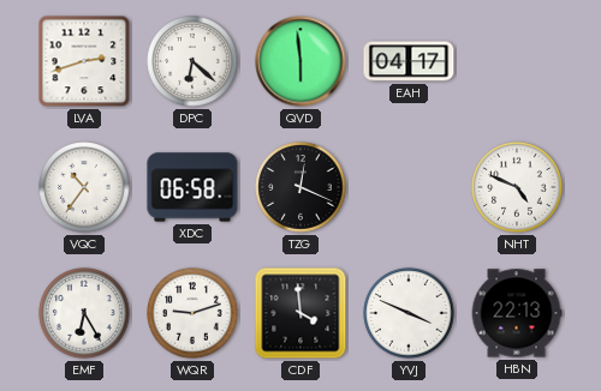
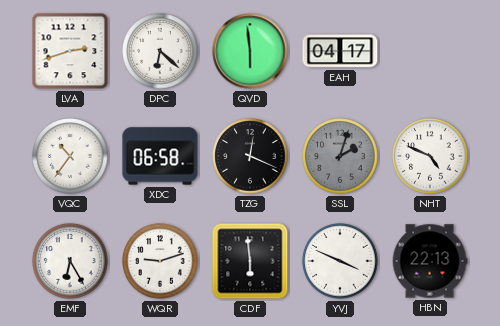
SSL: none -> 2:03 (340, 156)
CDF: 3:59 -> 5:59 (250, 261)
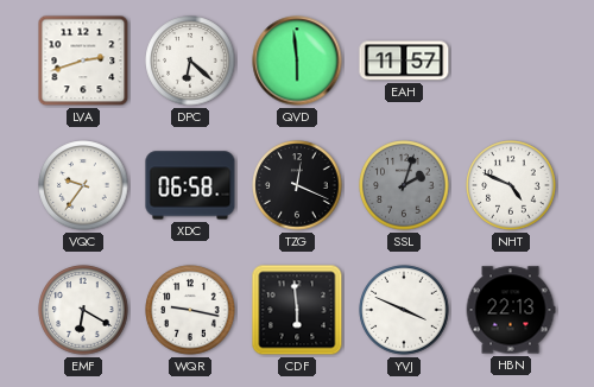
EAH: 04:17 -> 11:57 (404, 61)
VQC: 10:36 -> 9:36 (83, 185)
EMF: 6:25 -> 6:20 (83, 310)
WQR: 9:12 -> 9:17 (190, 310)
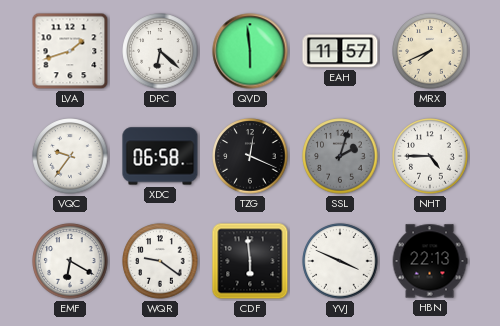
LVA: 2:42 -> 1:42 (70, 51)
MRX: none -> 7:41 (430, 51)
NHT: 4:49 -> 4:45 (430, 156)
WQR: 9:17 -> 9:21 (160, 261)
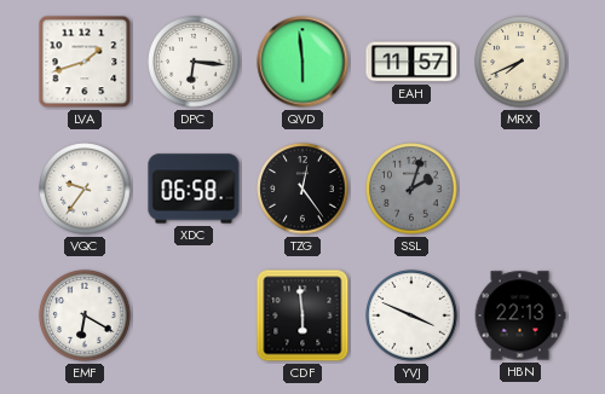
DPC: 6:22 -> 6:16 (194, 62)
TZG: 12:19 -> 12:24 (302, 189)
NHT: 4:45 -> none (430, 156)
WQR: 9:21 -> none (160, 261)
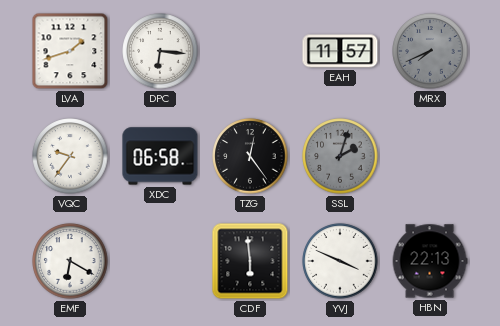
QVD: 5:59 -> none (302, 62)
MRX dial: cream -> grey (430, 51)
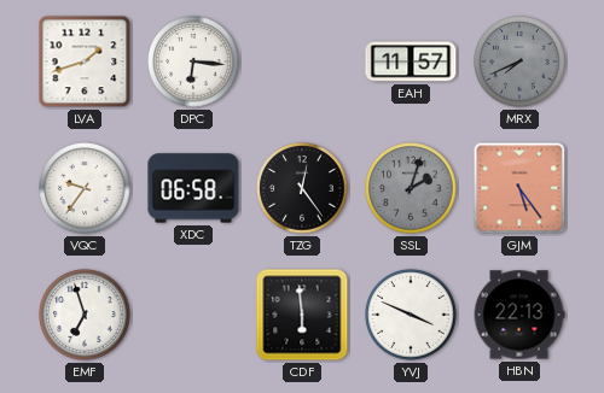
GJM: none -> 5:24 (519, 188)
EMF: 6:20 -> 6:57 (85, 315)
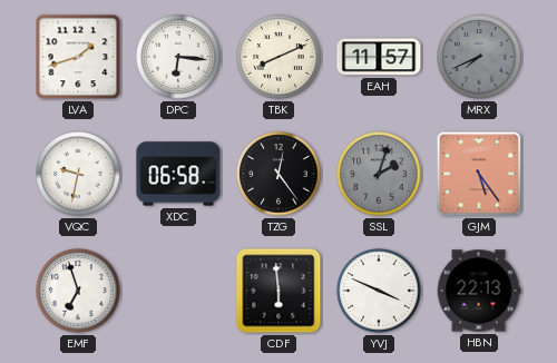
TBK: none -> 8:11 (278, 57)
VQC: 9:36 -> 9:32 (78, 174)
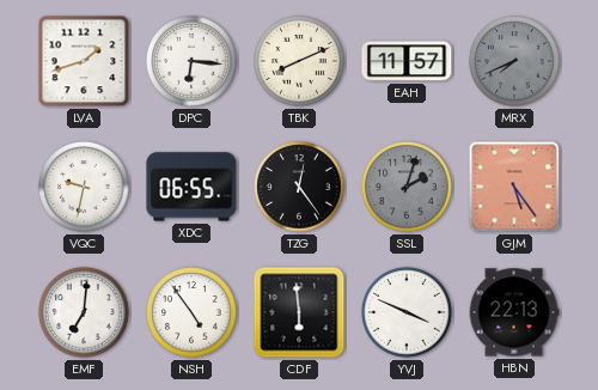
XDC: 06:58 -> 06:55 (191, 187)
EMF: 6:57 -> 7:01 (84, 312)
NSH: none -> 4:54 (191, 312)
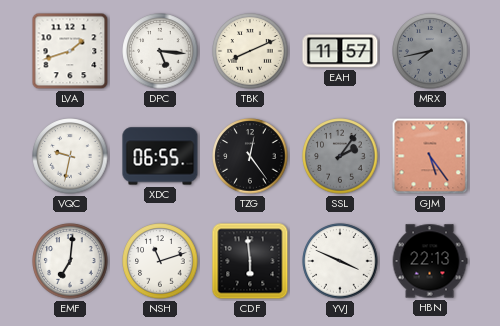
DPC: 6:16 -> 5:16 (160, 51)
MRX: 7:41 -> 7:43 (430, 51)
SSL: 2:03 -> 2:06 (340, 156)
NSH: 4:54 -> 11:12 (160, 261)
